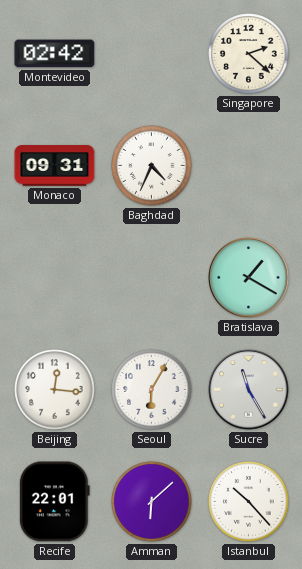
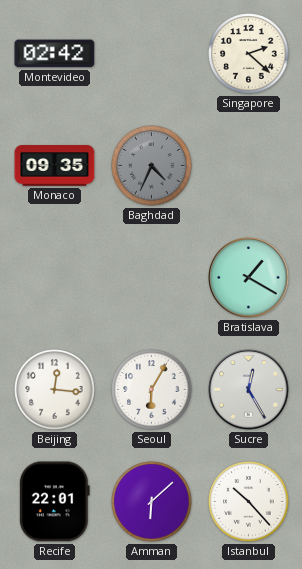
Monaco: 09:31 -> 09:35 (55, 166)
Baghdad dial: white -> grey (152, 166)
Sucre: 11:25 -> 12:25 (249, 390)
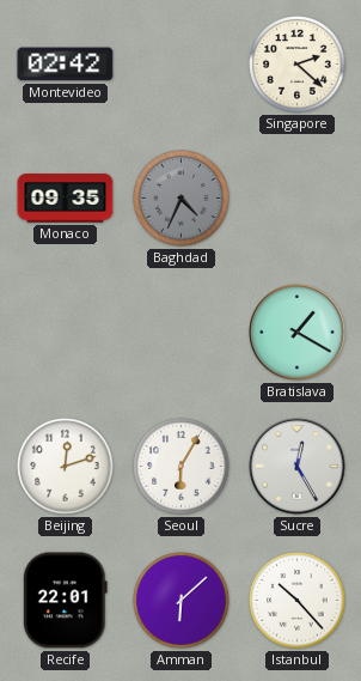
Beijing: 12:16 -> 12:12 (66, 467)
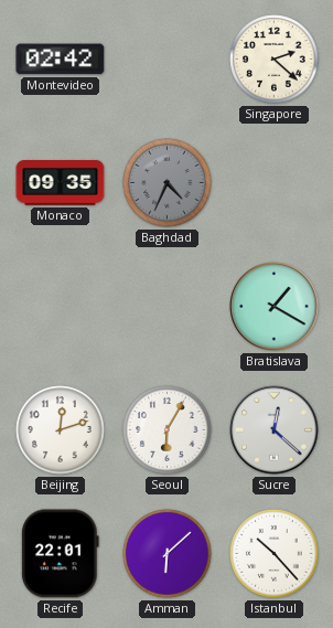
Sucre: 12:25 -> 12:22 (275, 430)
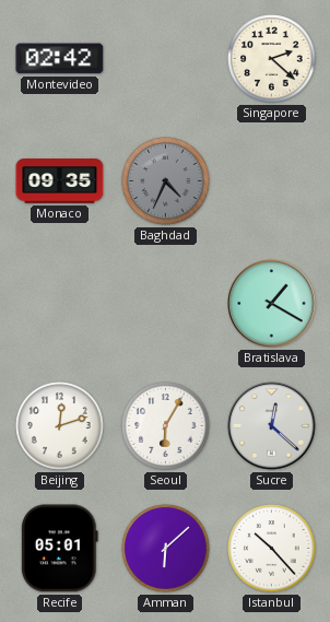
Recife: 22:01 -> 05:01 (59, 549)
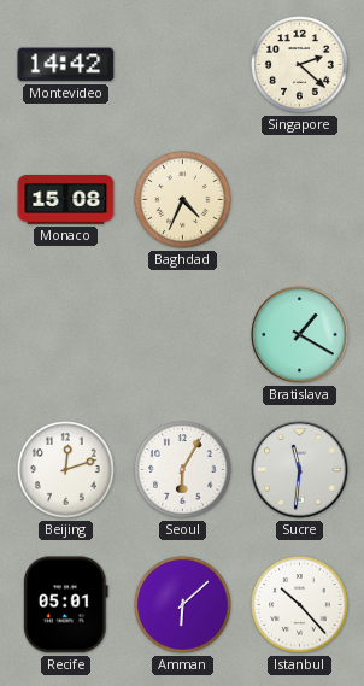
Montevideo: 02:42 -> 14:42 (66, 65)
Monaco: 09:35 -> 15:08 (66, 200)
Baghdad dial: grey -> cream (183, 200)
Sucre: 12:22 -> 11:31 (300, 470)
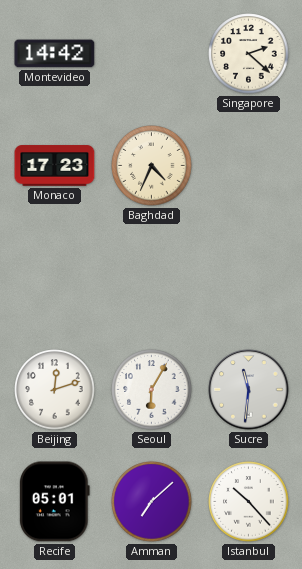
Monaco: 15:08 -> 17:23 (55, 166)
Bratislava: 1:20 -> none (300, 335)
Amman: 6:08 -> 7:08 (152, 502)
